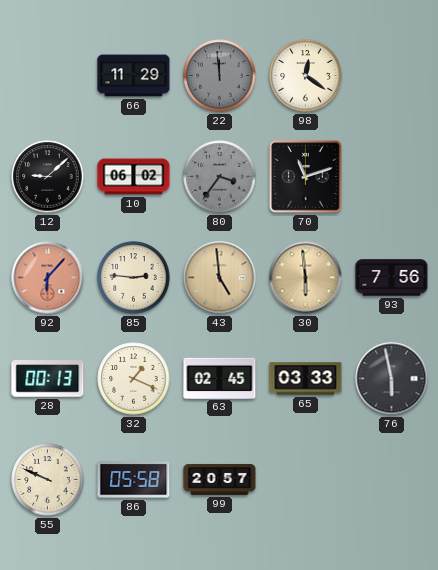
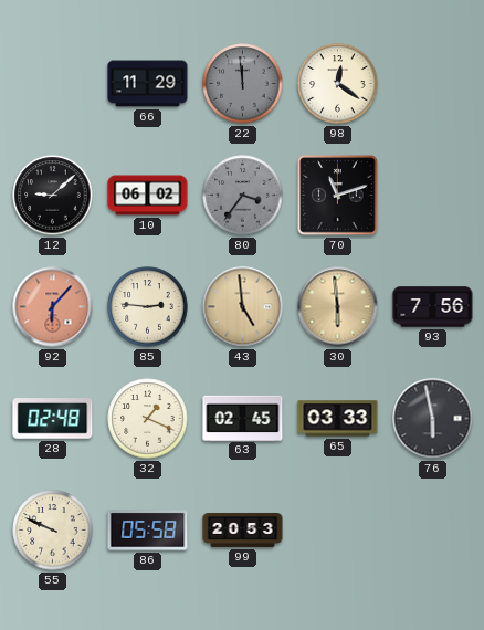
28: 00:13 -> 02:48 (53, 419)
99: 20:57 -> 20:53 (243, 529)
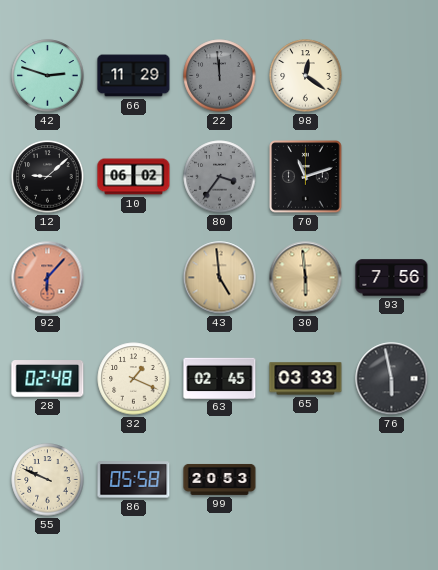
42: none -> 2:48 (48, 76)
85: 2:46 -> none (148, 307)
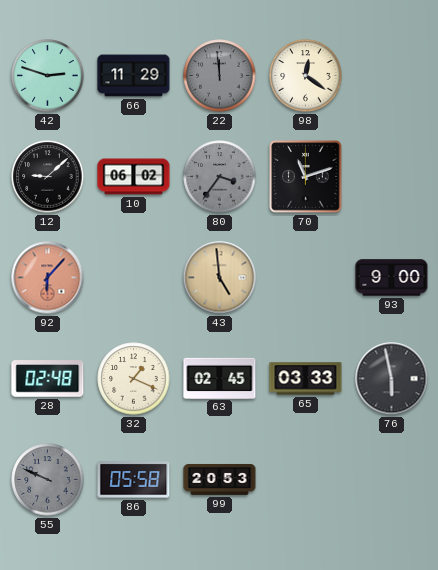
30: 5:59 -> none (306, 278)
93: 7:56 -> 9:00 (392, 278)
55 dial: cream -> grey (48, 480)
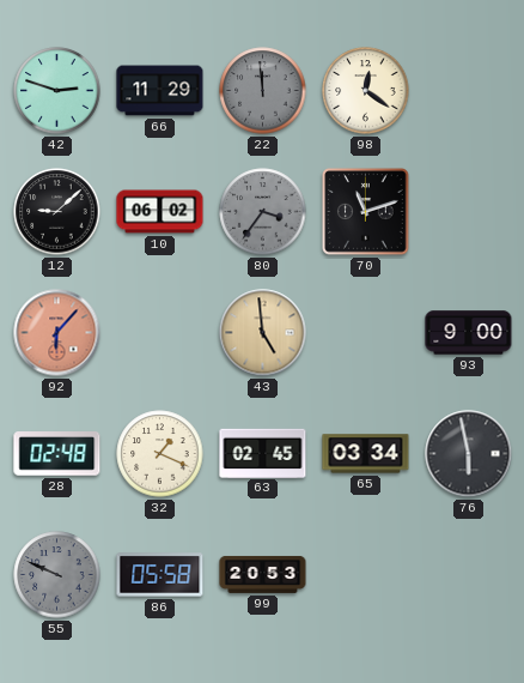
65: 03:33 -> 03:34 (366, 454)
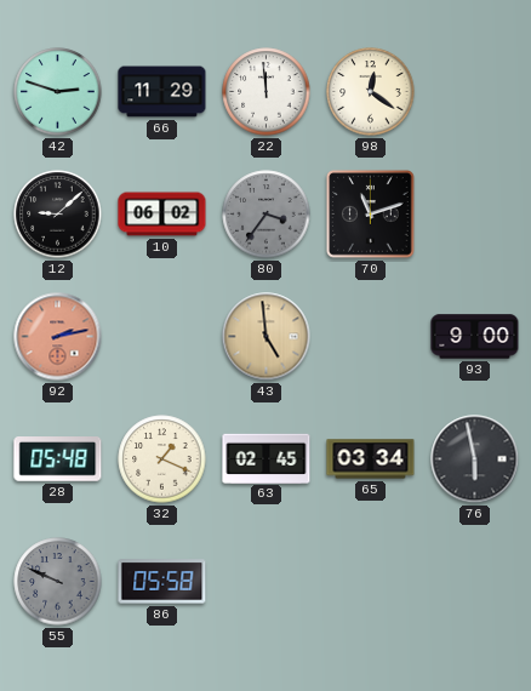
22 dial: grey -> white (267, 92)
92: 6:07 -> 2:13 (58, 337)
28: 02:48 -> 05:48 (58, 459)
99: 20:53 -> none (263, 574)
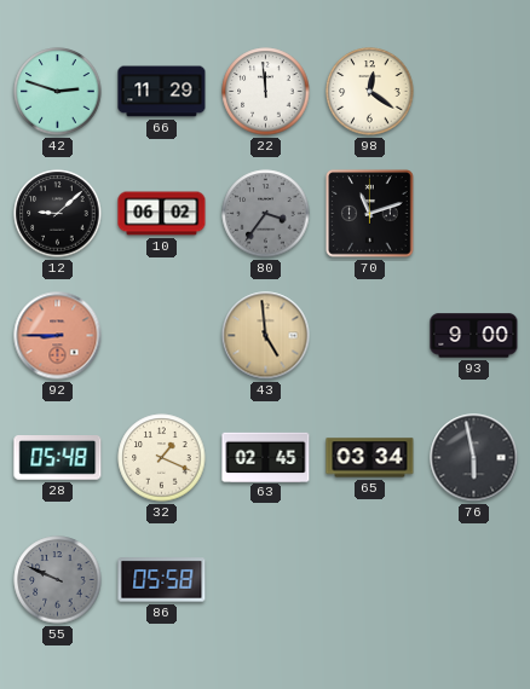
92: 2:13 -> 8:45 (58, 336)
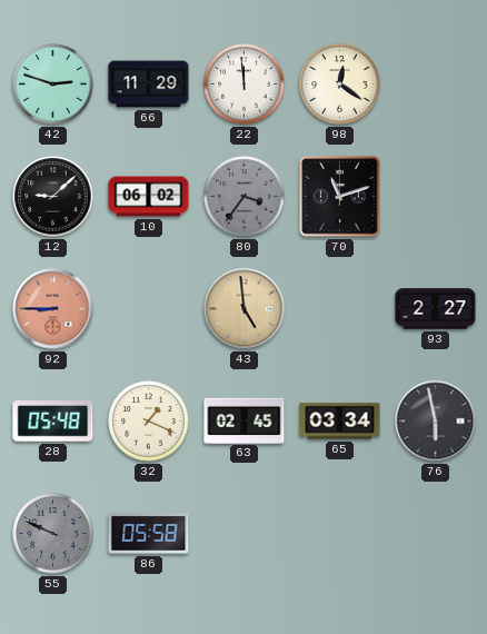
93: 9:00 -> 2:27 (436, 309)
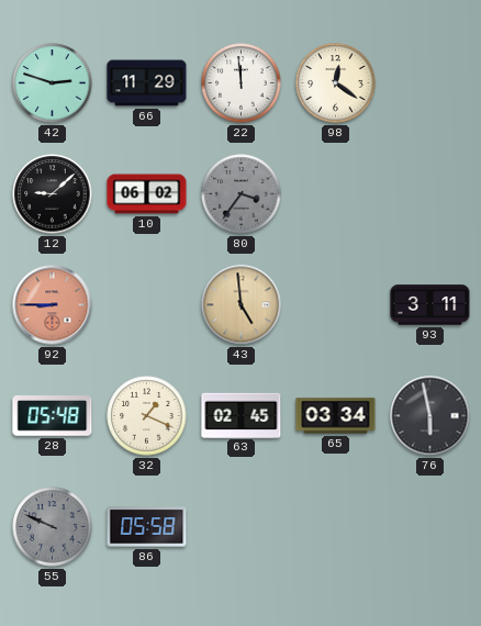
70: 11:12 -> none (340, 197)
93: 2:27 -> 3:11 (430, 305)
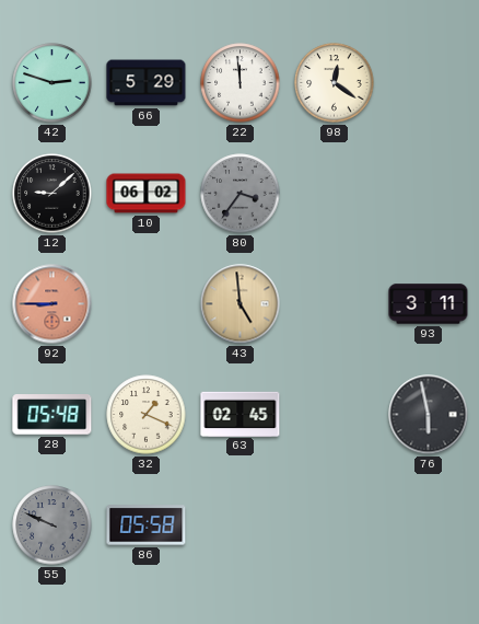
66: 11:29 -> 5:29 (147, 83)
65: 03:34 -> none (336, 416)
